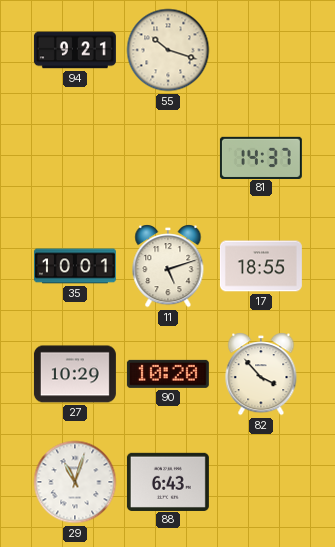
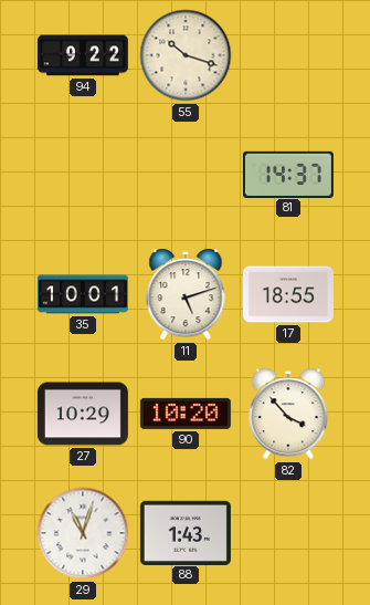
94: 9:21 -> 9:22 (83, 55)
88: 6:43 -> 1:43 (186, 532)
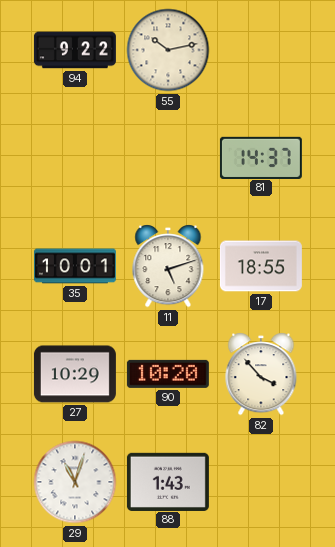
55: 10:18 -> 10:13 (168, 50)
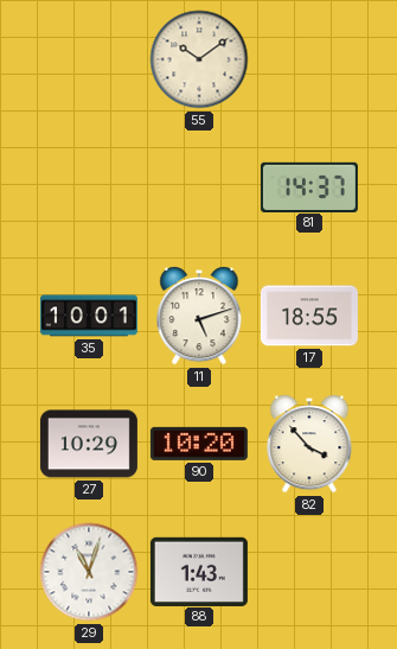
94: 9:22 -> none (75, 50)
55: 10:13 -> 10:09 (199, 59)
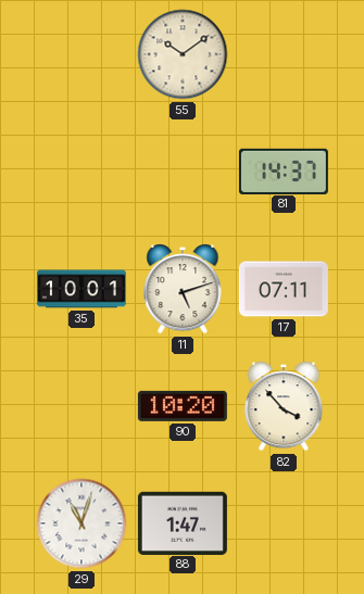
17: 18:55 -> 07:11 (284, 289)
27: 10:29 -> none (89, 444)
88: 1:43 -> 1:47 (183, 522)
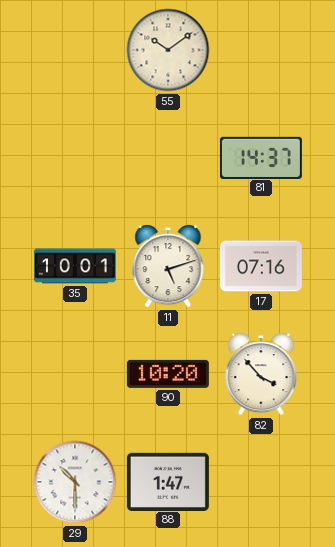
17: 07:11 -> 07:16 (261, 266)
29: 11:03 -> 10:30 (75, 482)
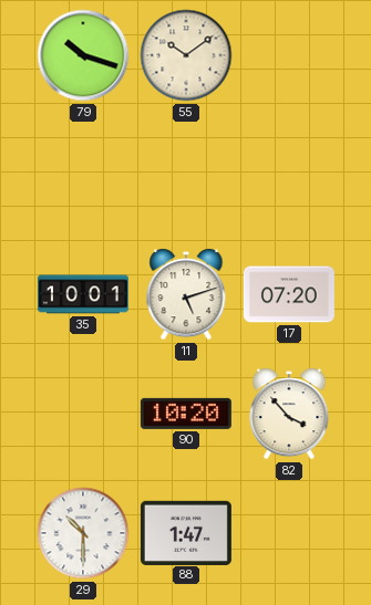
79: none -> 10:18 (83, 55)
81: 14:37 -> none (261, 157)
17: 07:16 -> 07:20 (289, 294)
